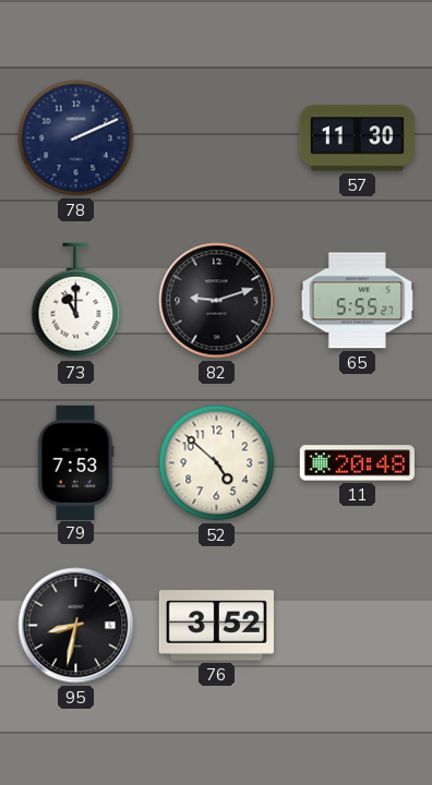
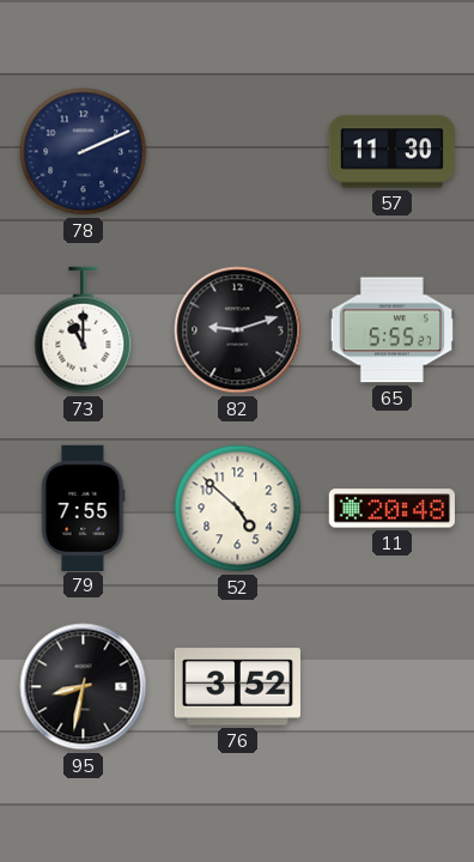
79: 7:53 -> 7:55 (83, 508)
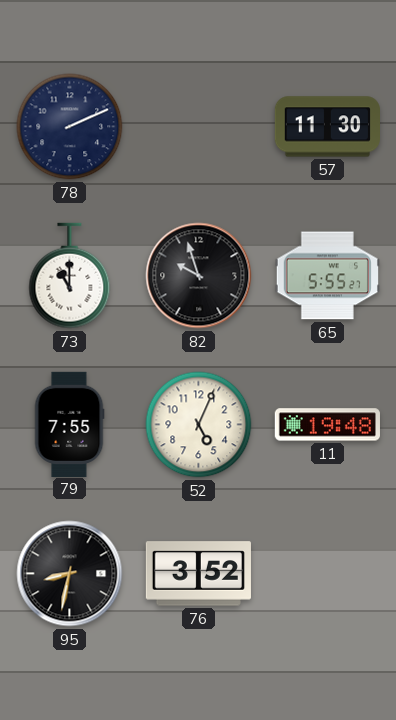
82: 9:12 -> 9:57 (199, 276)
52: 4:52 -> 5:04 (199, 425)
11: 20:48 -> 19:48 (327, 425)
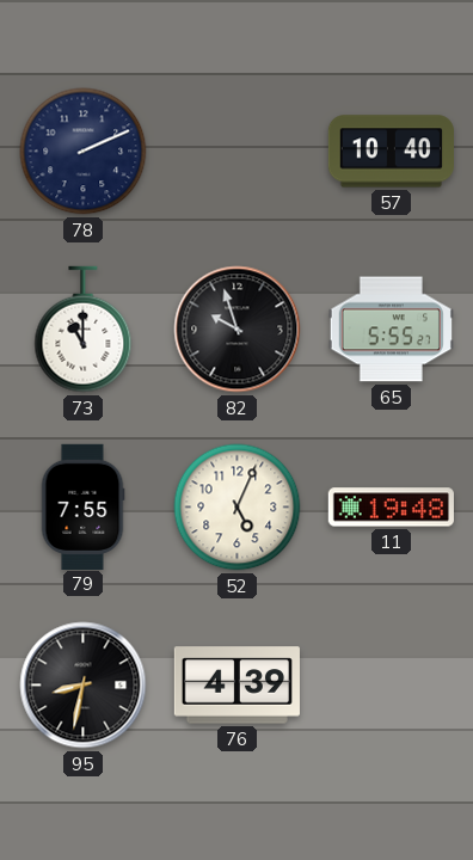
57: 11:30 -> 10:40 (391, 152)
76: 3:52 -> 4:39 (236, 686)
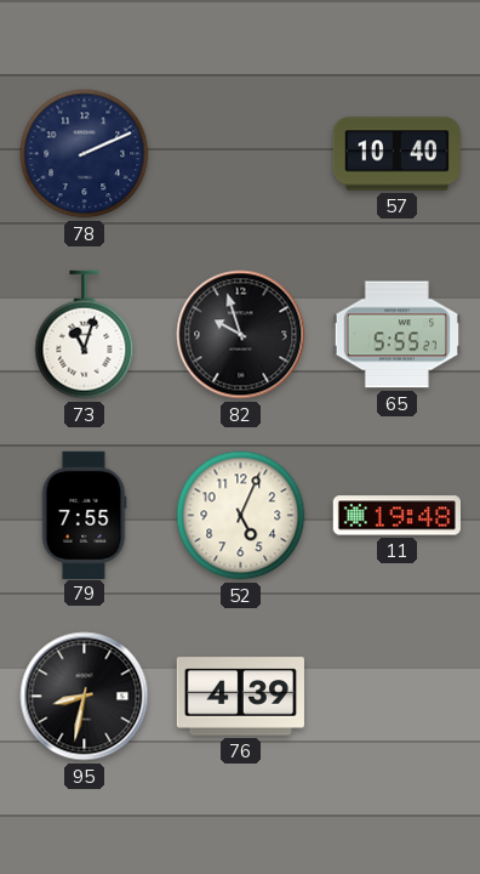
73: 11:00 -> 11:03 (85, 335)
